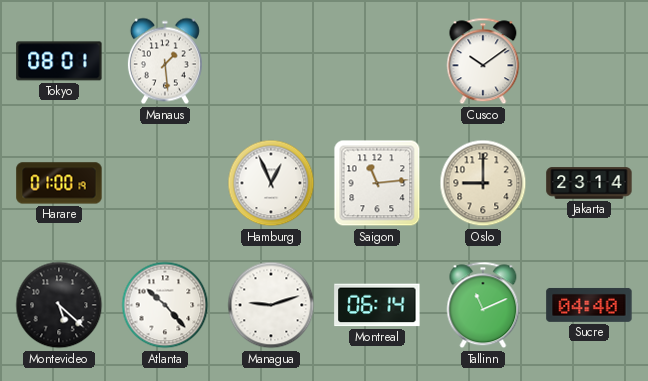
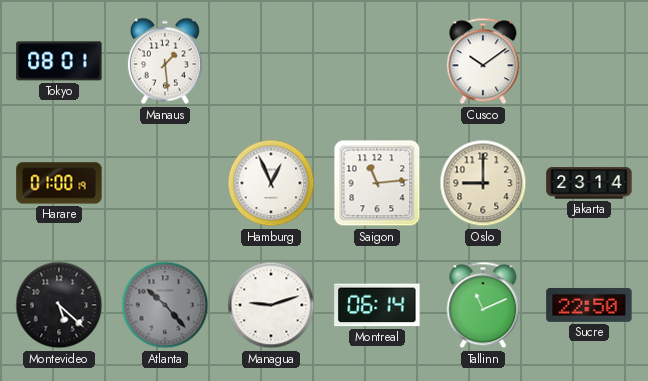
Atlanta dial: white -> grey (165, 305)
Sucre: 04:40 -> 22:50 (589, 305)
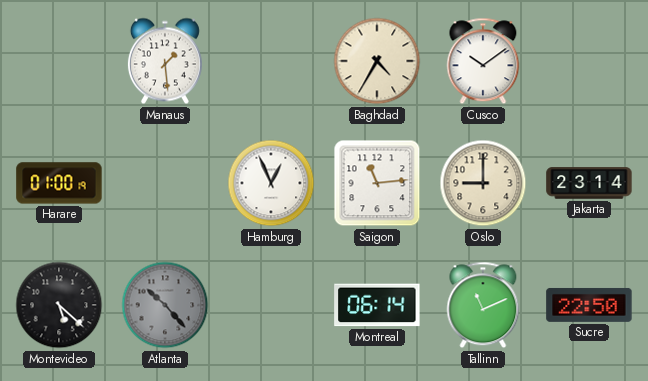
Tokyo: 08:01 -> none (59, 61)
Baghdad: none -> 4:35 (377, 61)
Managua: 9:12 -> none (271, 305)
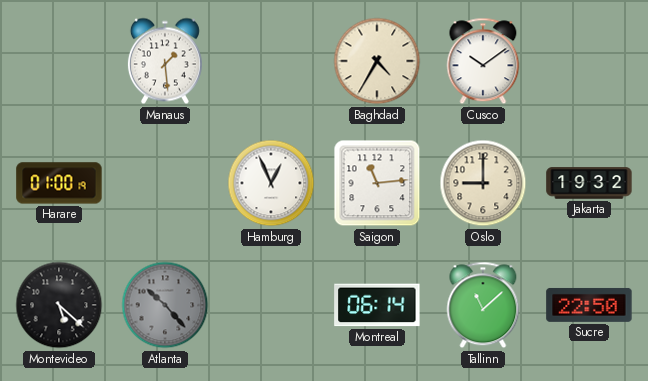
Jakarta: 23:14 -> 19:32 (589, 183)
Tallinn: 11:11 -> 11:08 (483, 305)
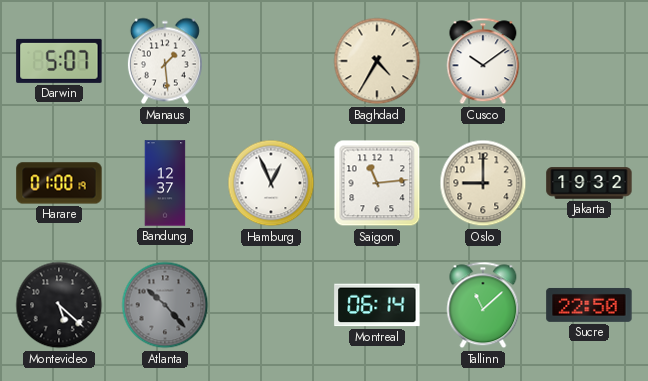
Darwin: none -> 5:07 (59, 61)
Bandung: none -> 12:37 (165, 183)
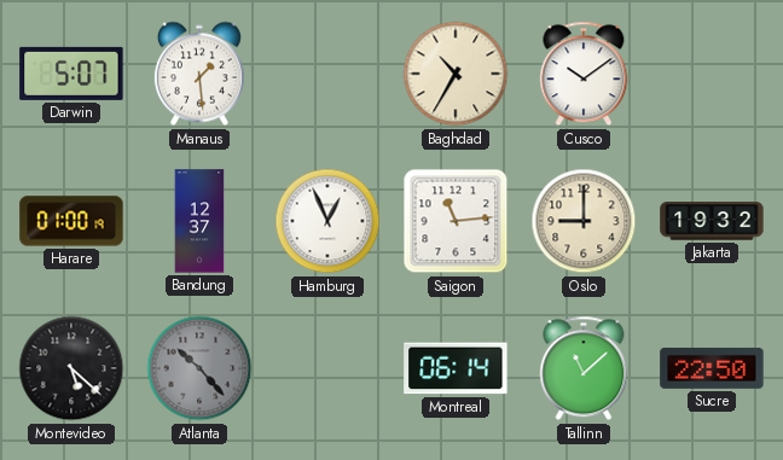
Baghdad: 4:35 -> 10:35 (456, 74)
